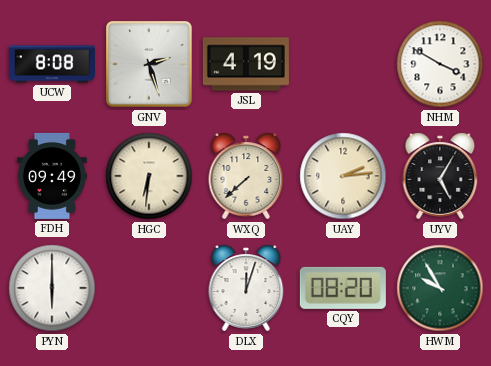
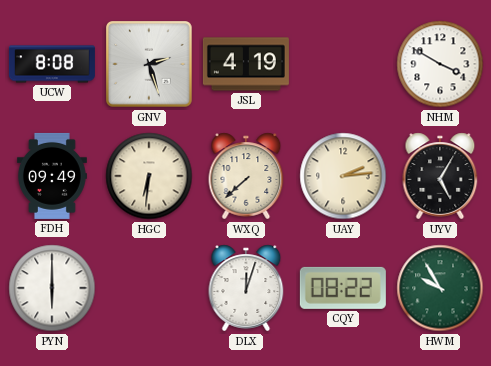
CQY: 08:20 -> 08:22 (343, 288)
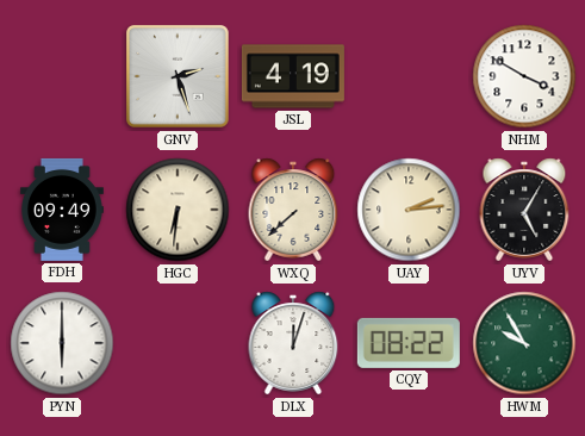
UCW: 8:08 -> none (52, 64)
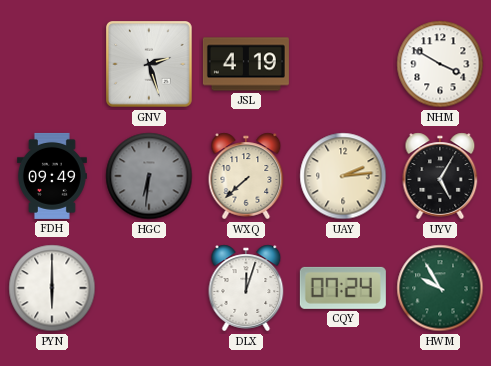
HGC dial: cream -> grey (149, 176)
CQY: 08:22 -> 07:24 (343, 288)
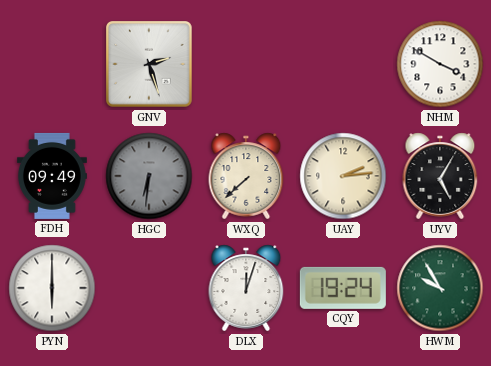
JSL: 4:19 -> none (246, 64)
CQY: 07:24 -> 19:24 (343, 288)
